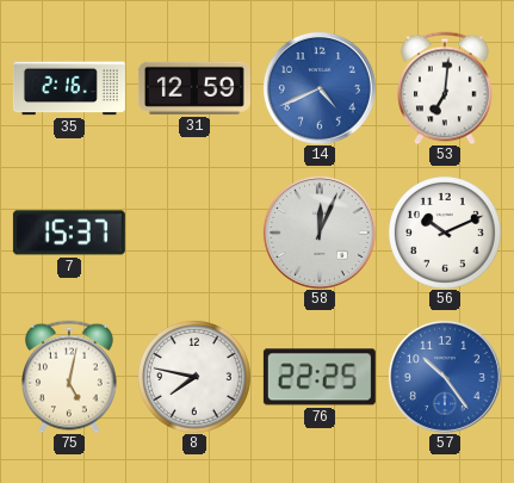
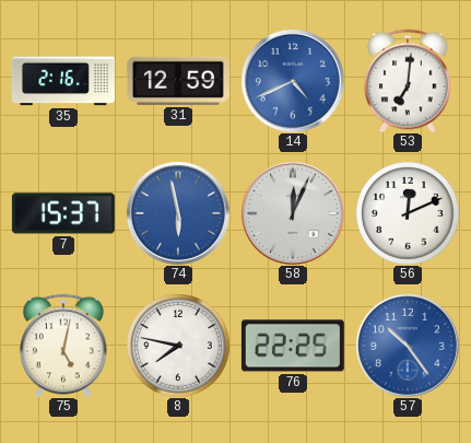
74: none -> 5:58 (178, 213)
56: 10:11 -> 12:11 (408, 213)
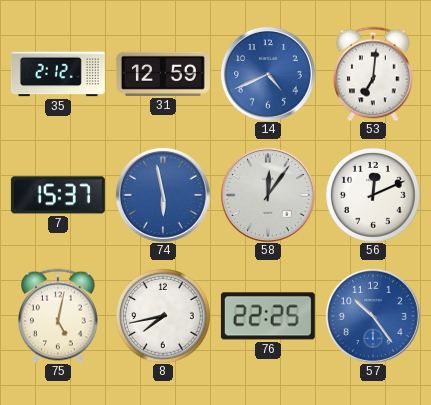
35: 2:16 -> 2:12 (58, 74)
58: 12:04 -> 12:06 (268, 195)
8: 7:47 -> 7:43 (163, 316)
